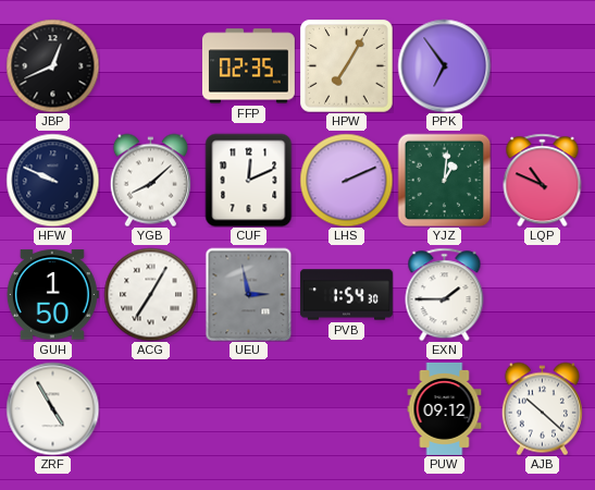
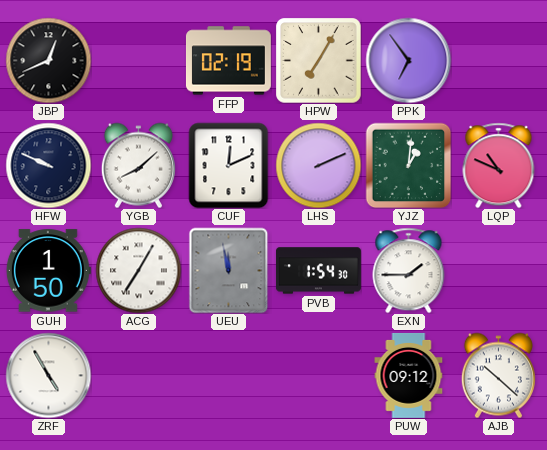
FFP: 02:35 -> 02:19 (228, 61)
UEU: 2:58 -> 11:58 (229, 270)
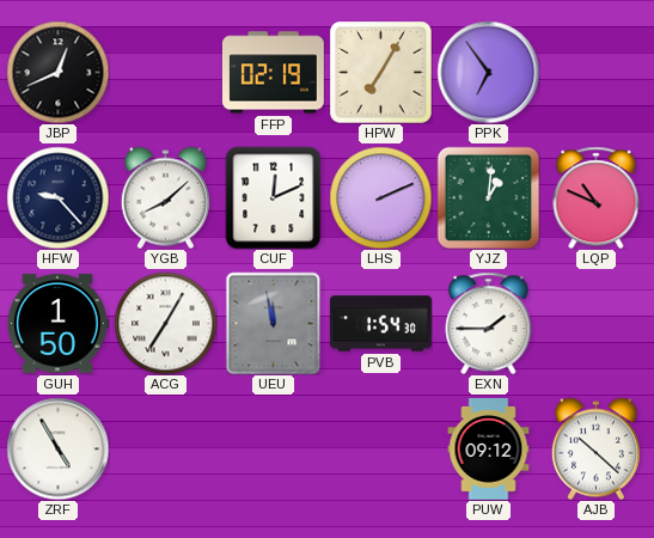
HFW: 9:49 -> 9:23 (57, 197)
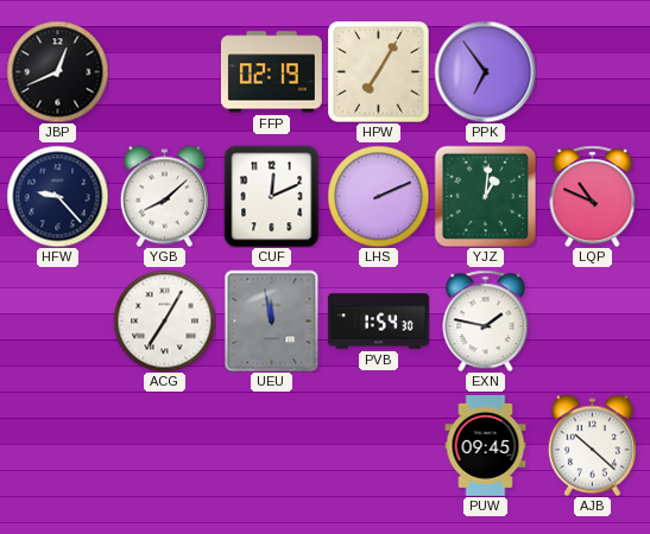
GUH: 1:50 -> none (57, 324)
EXN: 1:45 -> 1:47 (486, 320)
ZRF: 4:55 -> none (57, 448)
PUW: 09:12 -> 09:45 (486, 445)
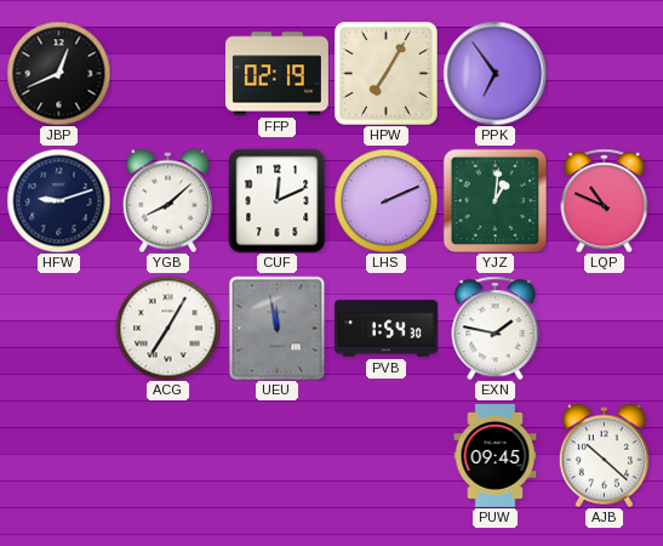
HFW: 9:23 -> 9:12 (58, 200)
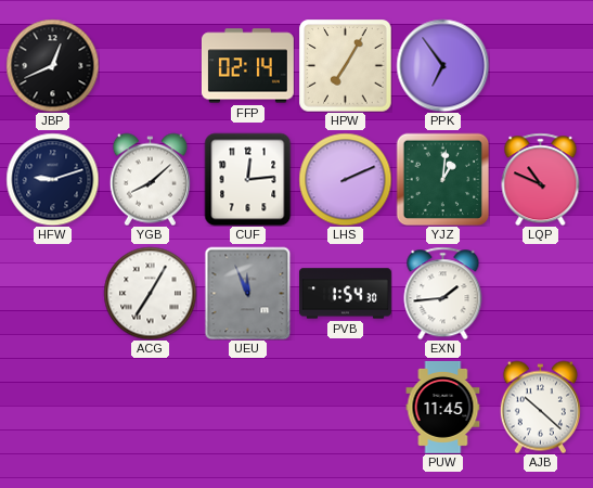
FFP: 02:19 -> 02:14 (247, 66)
CUF: 12:11 -> 12:14 (248, 179)
UEU: 11:58 -> 11:56 (248, 293)
EXN: 1:47 -> 1:44 (443, 293)
PUW: 09:45 -> 11:45 (443, 407)
